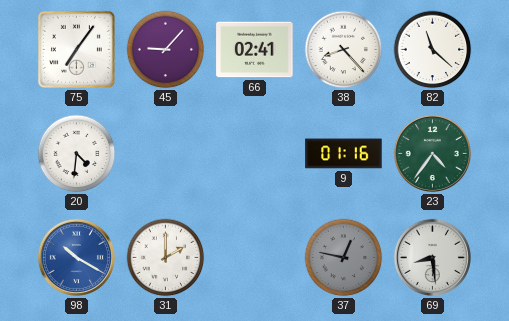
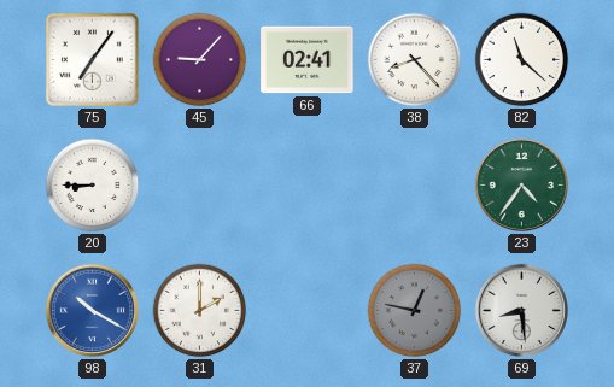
20: 4:31 -> 8:45 (93, 186)
9: 01:16 -> none (344, 154)
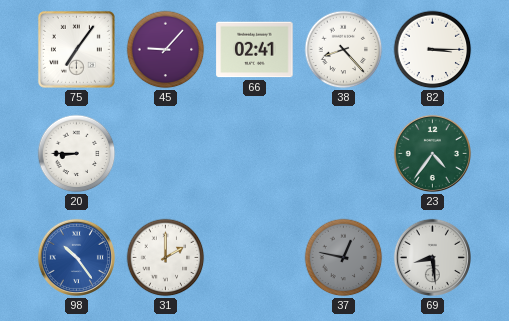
82: 11:22 -> 3:15 (433, 50)
98: 10:20 -> 10:24 (76, 257)
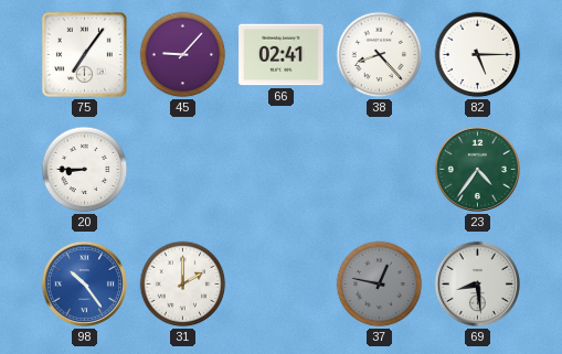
82: 3:15 -> 5:15 (478, 55)
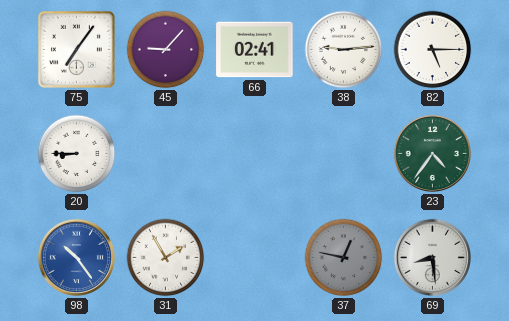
38: 8:23 -> 9:14 (344, 50)
31: 2:00 -> 1:55 (166, 258)
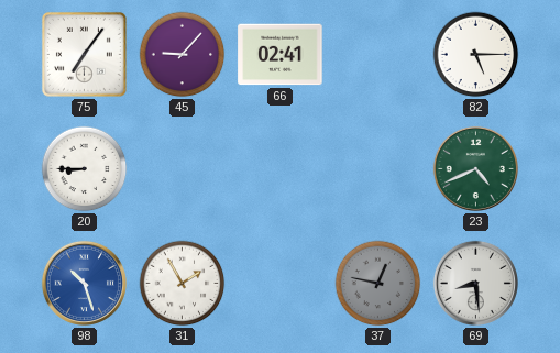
38: 9:14 -> none (344, 50)
23: 4:36 -> 4:41 (475, 168)
98: 10:24 -> 10:27 (84, 283)
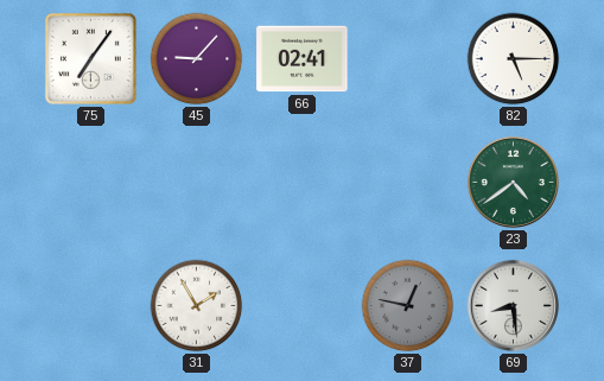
20: 8:45 -> none (85, 169)
23: 4:41 -> 4:39 (513, 182)
98: 10:27 -> none (84, 283)
